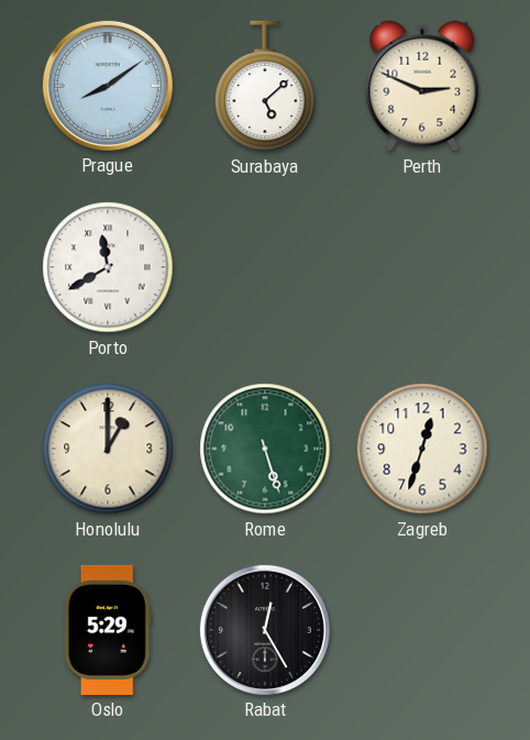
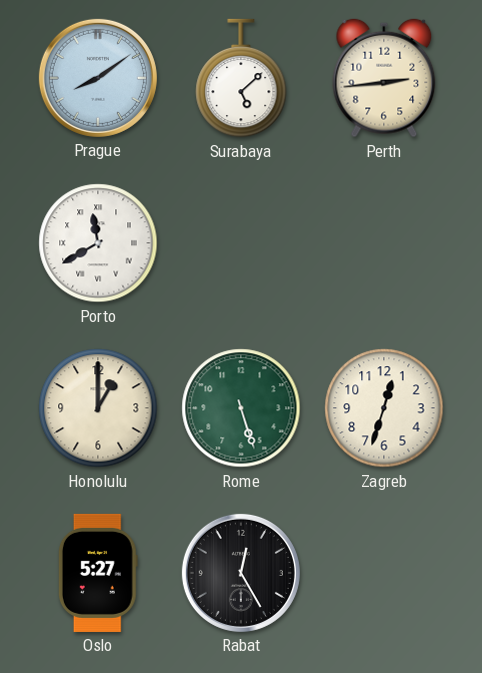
Perth: 2:49 -> 2:44 (384, 78)
Oslo: 5:29 -> 5:27 (98, 573)
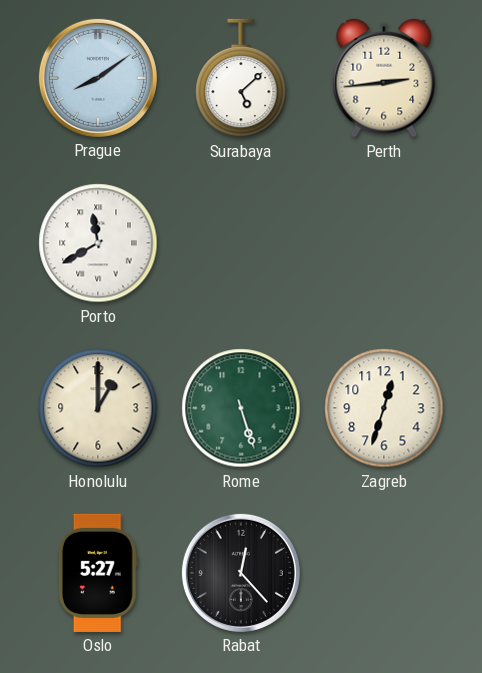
Rabat: 12:25 -> 12:23 (241, 573)
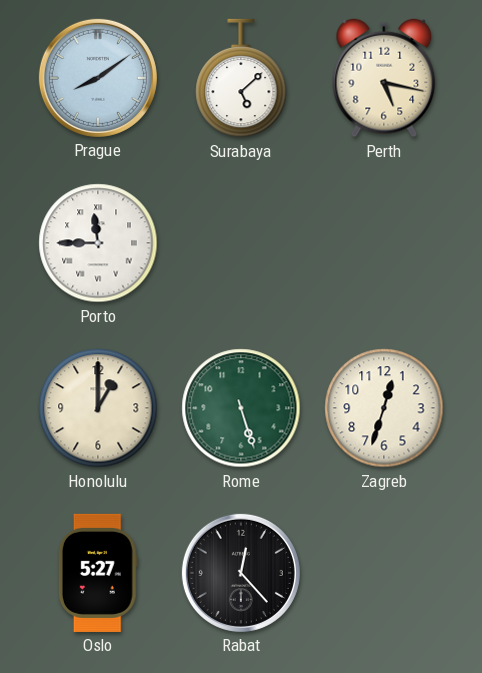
Perth: 2:44 -> 5:17 (384, 78)
Porto: 11:40 -> 11:45 (98, 243)
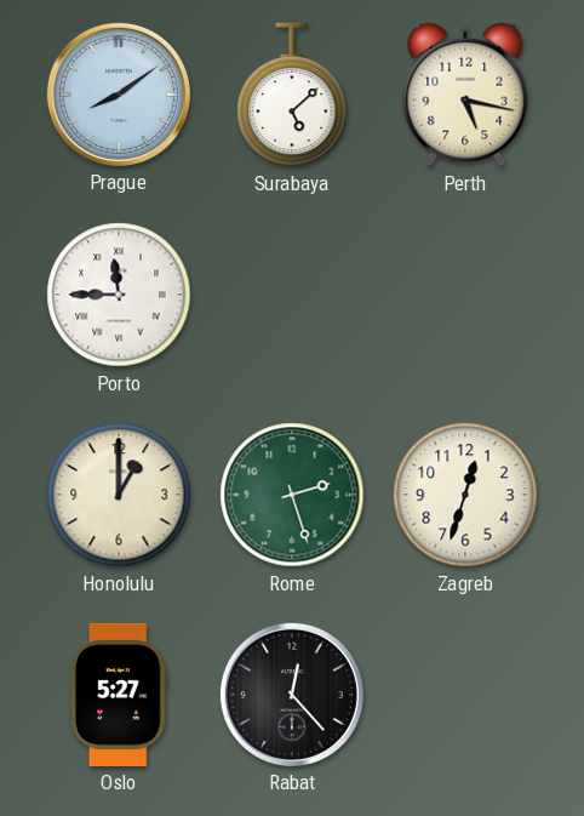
Rome: 5:27 -> 2:27 (292, 495)
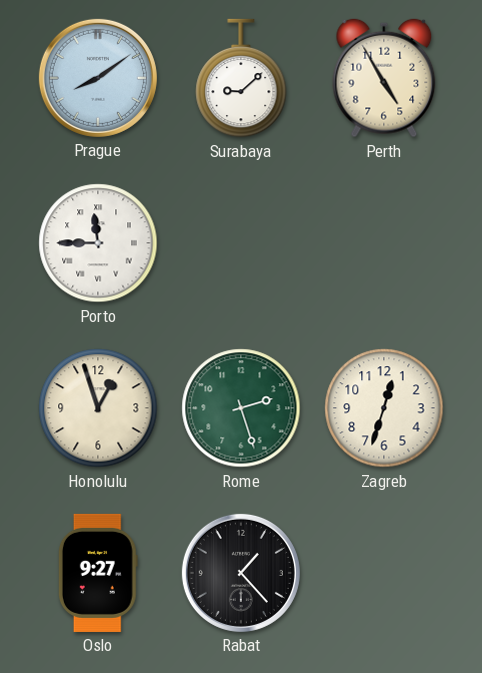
Surabaya: 5:08 -> 9:08 (241, 78)
Perth: 5:17 -> 4:55 (384, 78)
Honolulu: 1:00 -> 12:57 (98, 408)
Oslo: 5:27 -> 9:27 (98, 573)
Rabat: 12:23 -> 1:23 (241, 573)
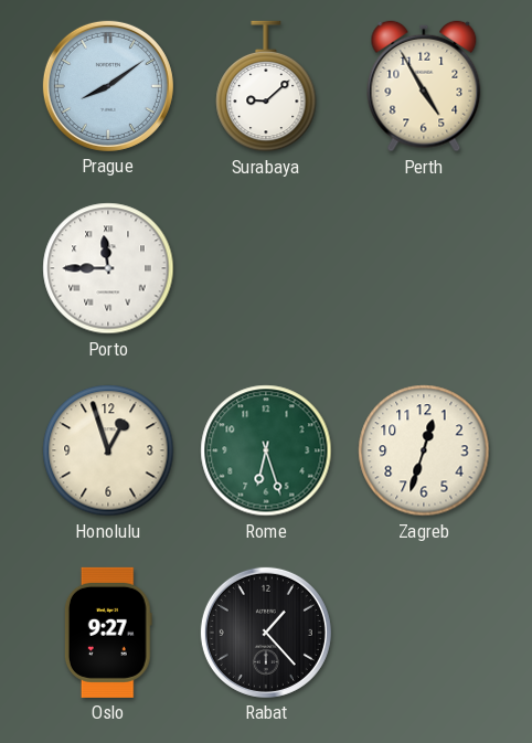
Rome: 2:27 -> 6:27 (266, 450)
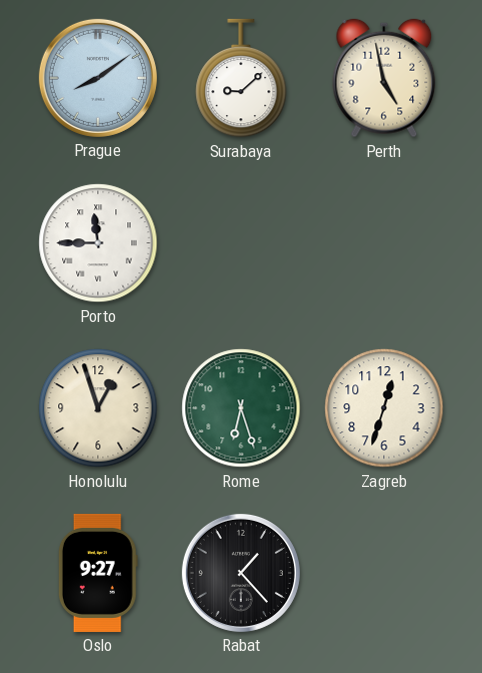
Perth: 4:55 -> 4:58 (384, 78)
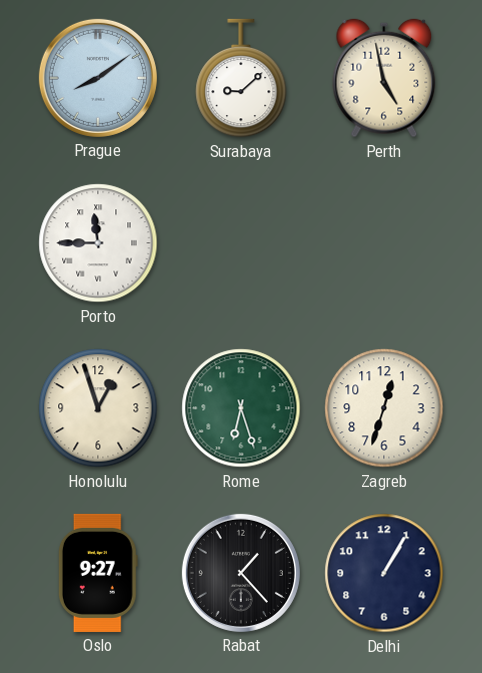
Delhi: none -> 1:05 (384, 573)
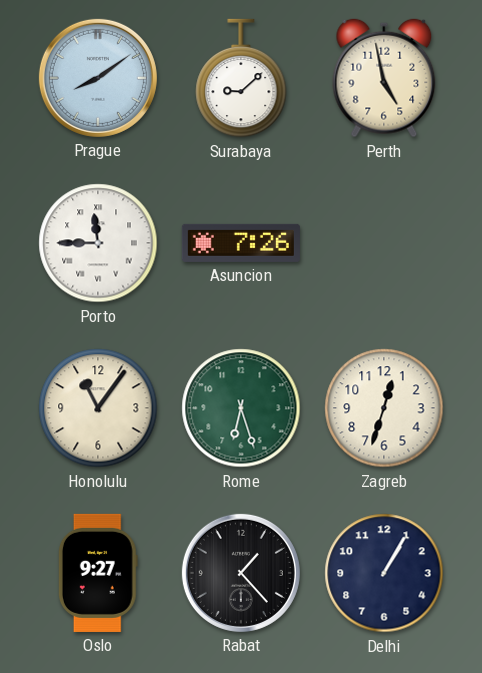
Asuncion: none -> 7:26 (241, 243)
Honolulu: 12:57 -> 11:06 (98, 408)
